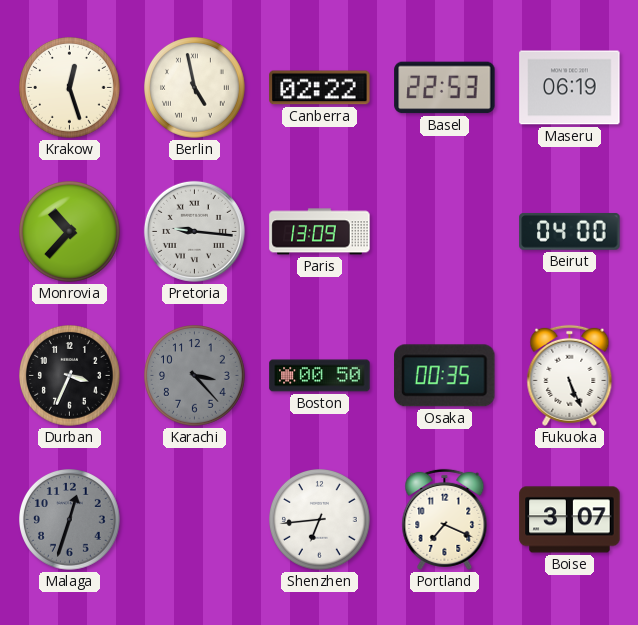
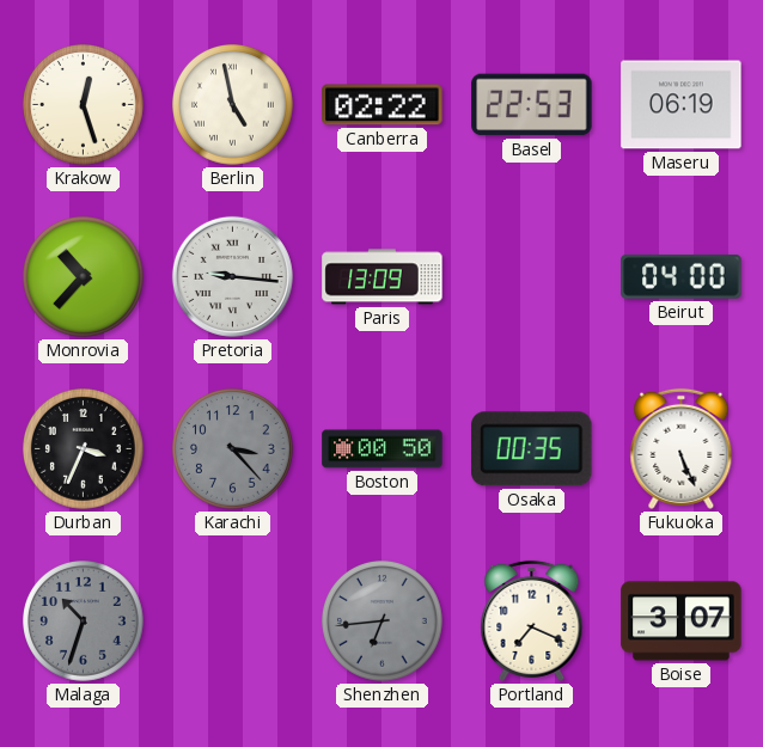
Malaga: 12:33 -> 10:33 (84, 622)
Shenzhen dial: white -> grey (383, 622)
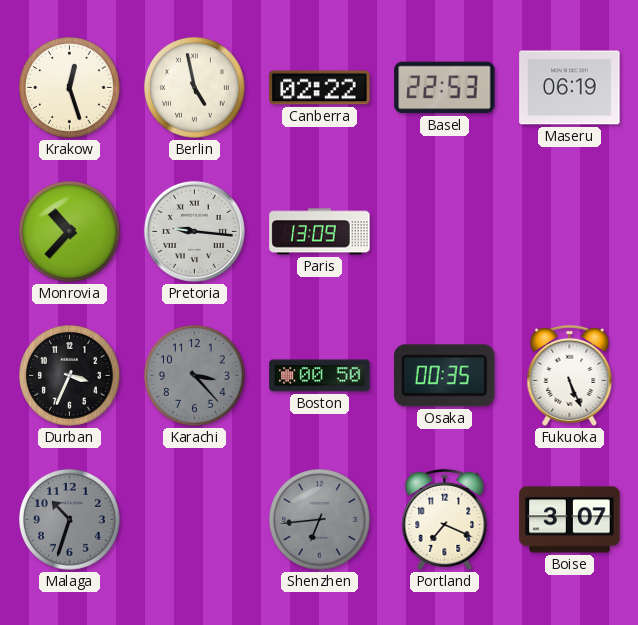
Beirut: 04:00 -> none (682, 277)
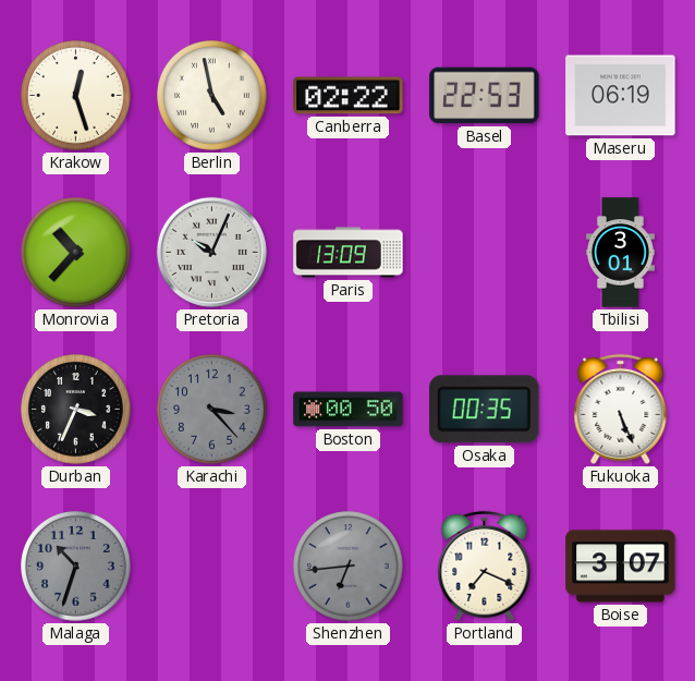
Pretoria: 9:16 -> 10:04 (211, 252)
Tbilisi: none -> 3:01 (620, 253)
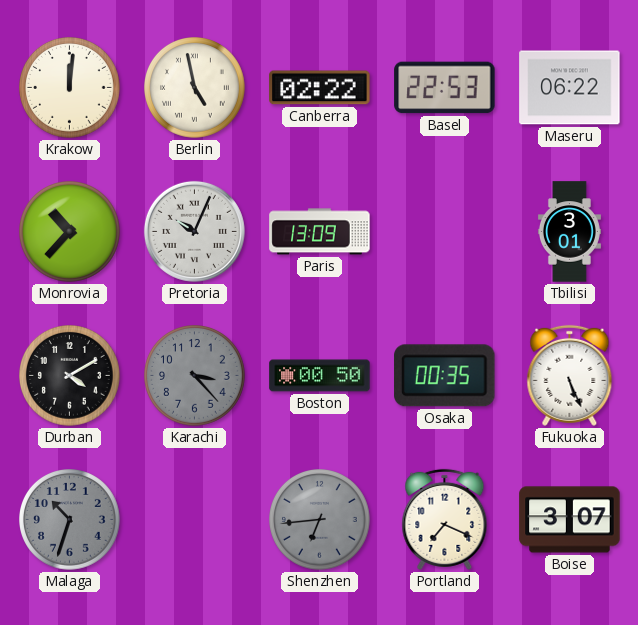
Krakow: 12:27 -> 12:01 (70, 88)
Maseru: 06:19 -> 06:22 (570, 88)
Durban: 3:34 -> 4:10 (70, 376)
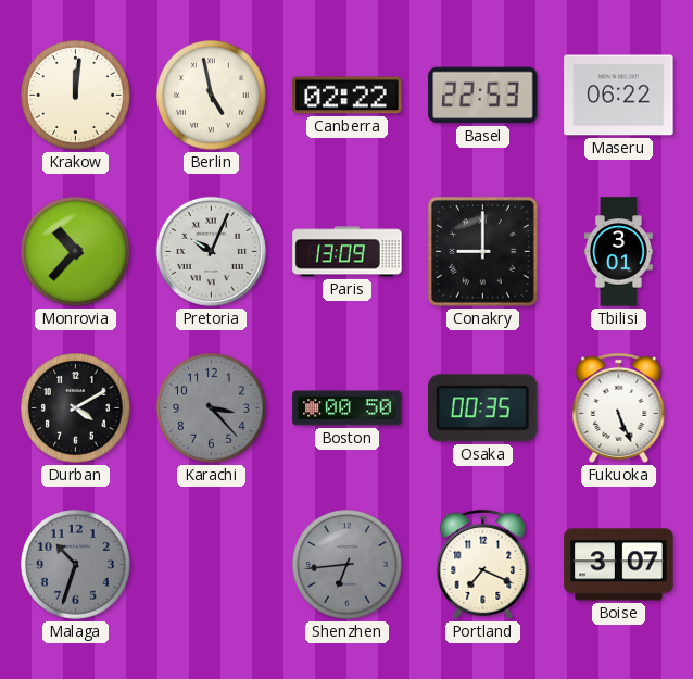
Conakry: none -> 9:00 (482, 251)
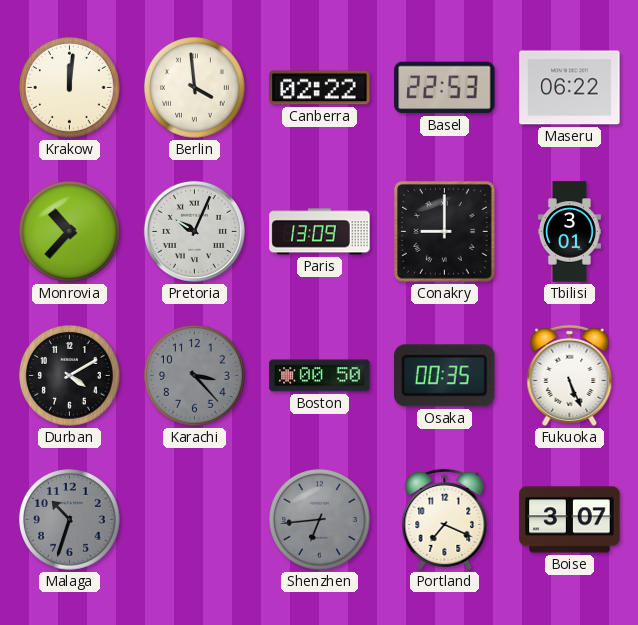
Berlin: 4:58 -> 3:59 (195, 88)
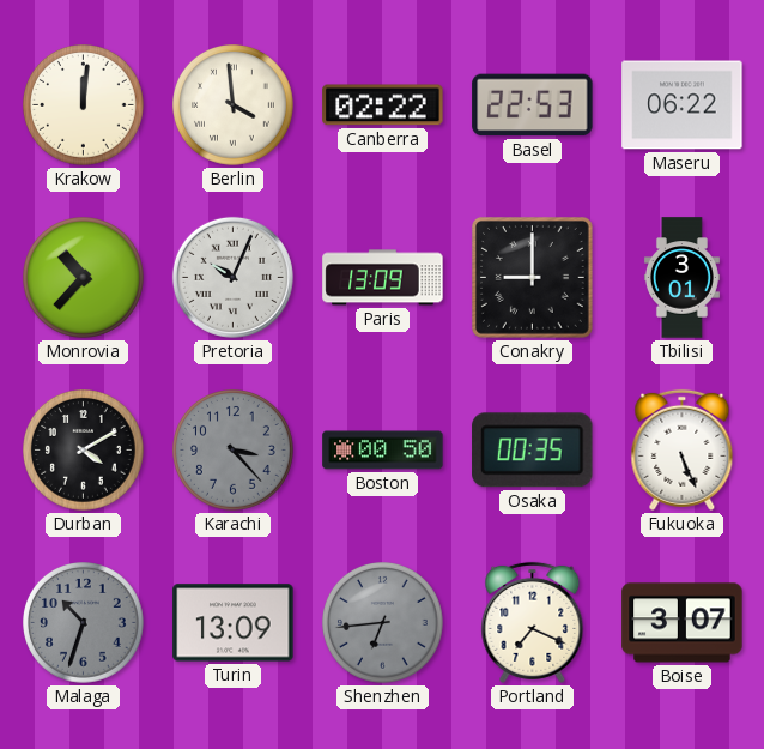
Turin: none -> 13:09 (234, 623)
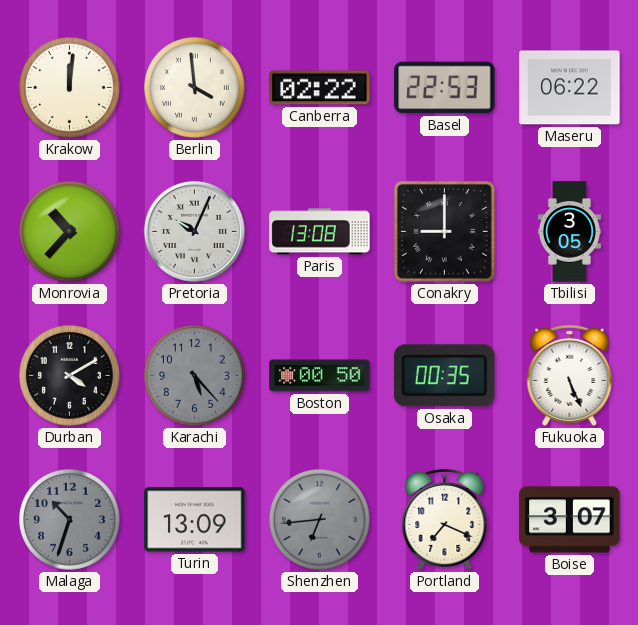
Paris: 13:09 -> 13:08 (320, 232)
Tbilisi: 3:01 -> 3:05 (569, 232)
Karachi: 3:23 -> 5:23 (195, 376)
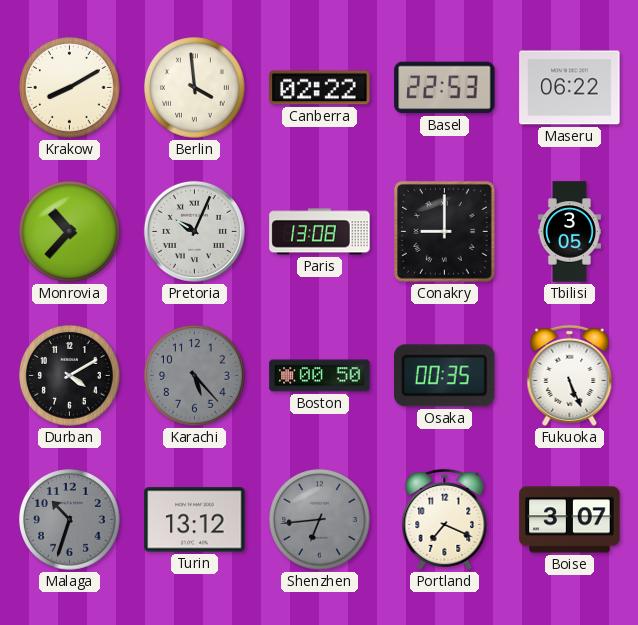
Krakow: 12:01 -> 8:10 (70, 88)
Turin: 13:09 -> 13:12 (195, 520)
